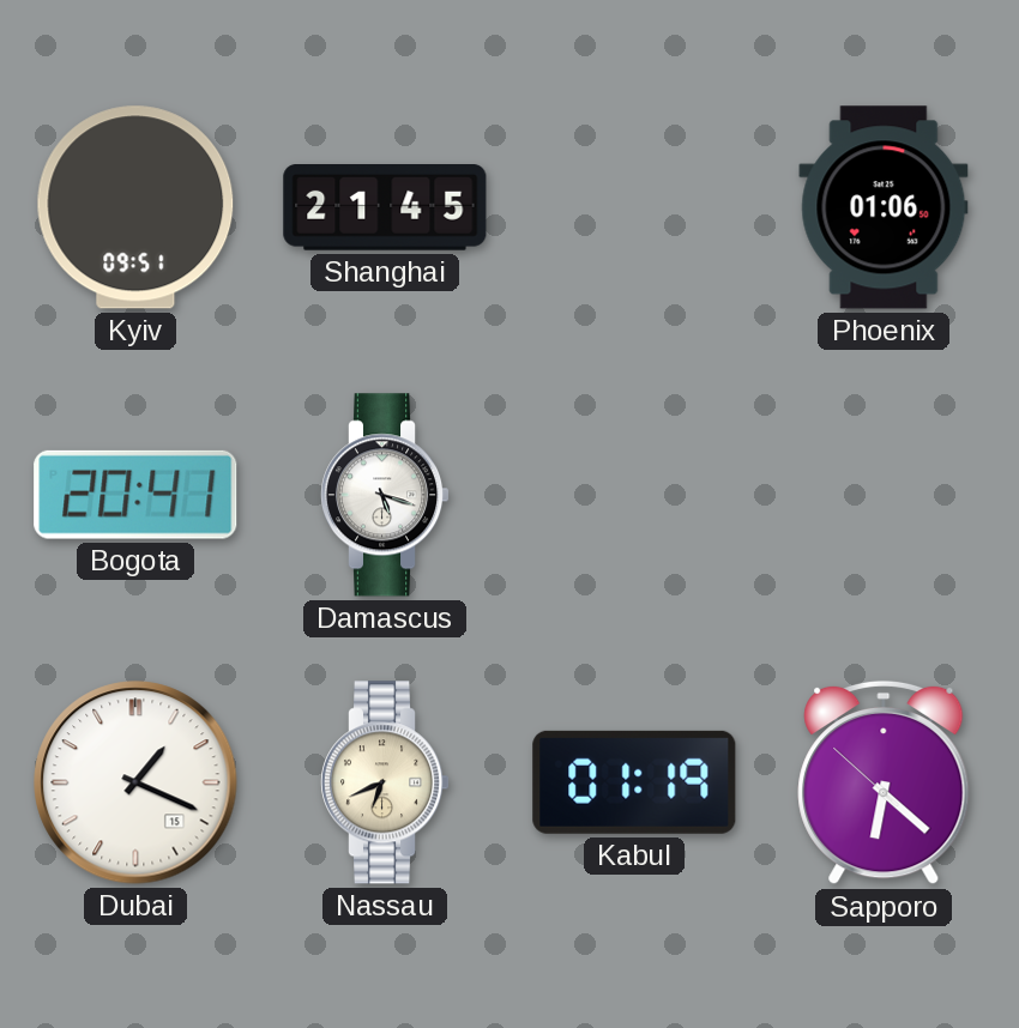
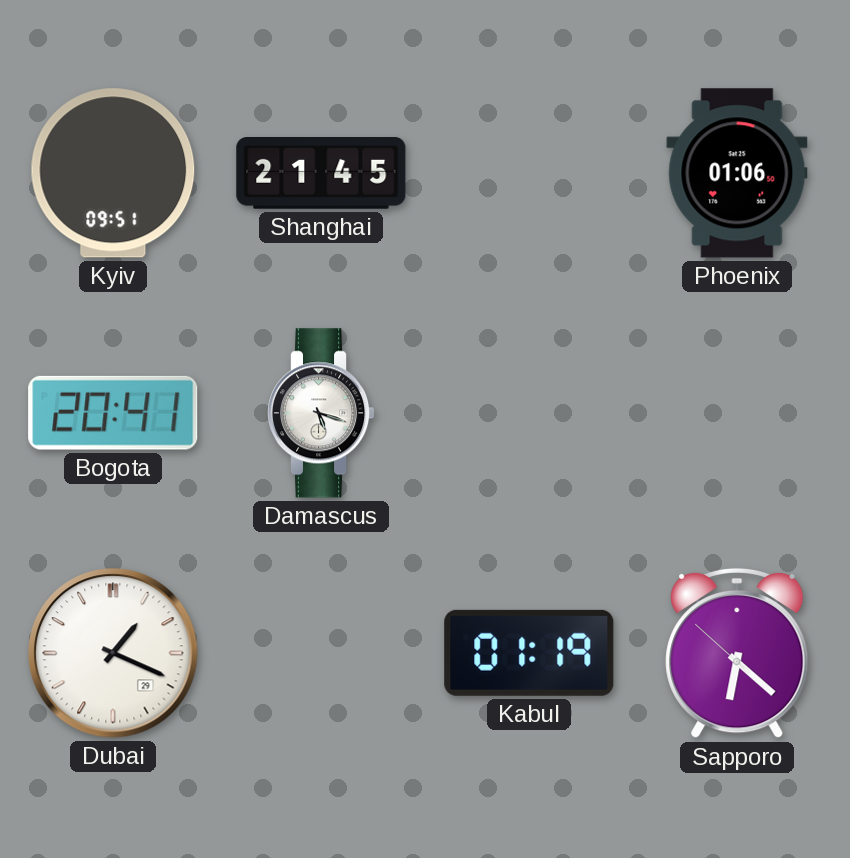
Dubai date: 15 -> 29 (113, 653)
Nassau: 6:41 -> none (385, 782)
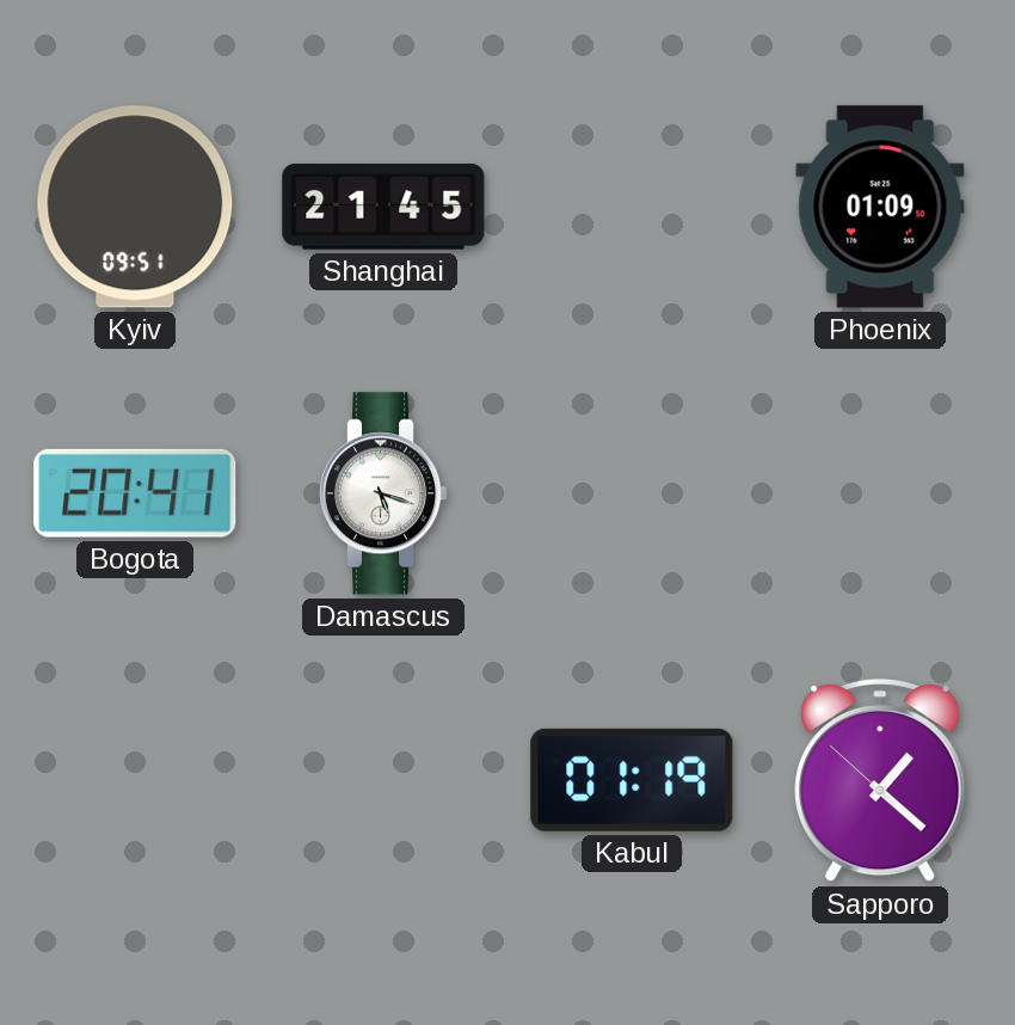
Phoenix: 01:06 -> 01:09 (880, 207)
Dubai: 1:19 -> none (113, 653)
Sapporo: 6:21 -> 1:21 (880, 780)
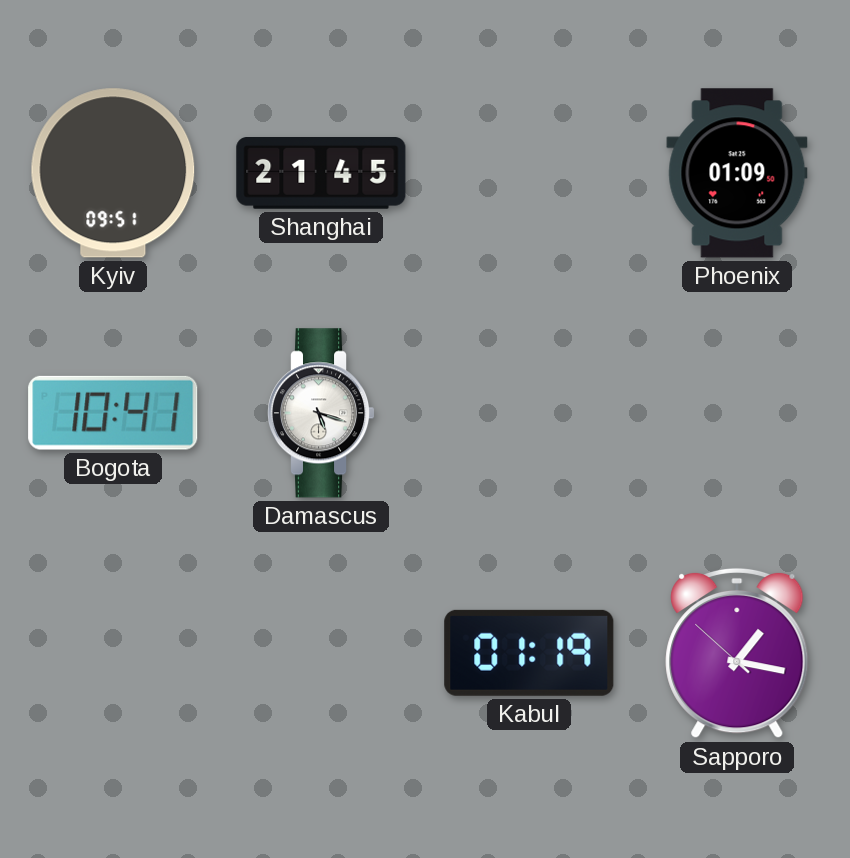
Bogota: 20:41 -> 10:41 (113, 413)
Sapporo: 1:21 -> 1:16 (737, 653)
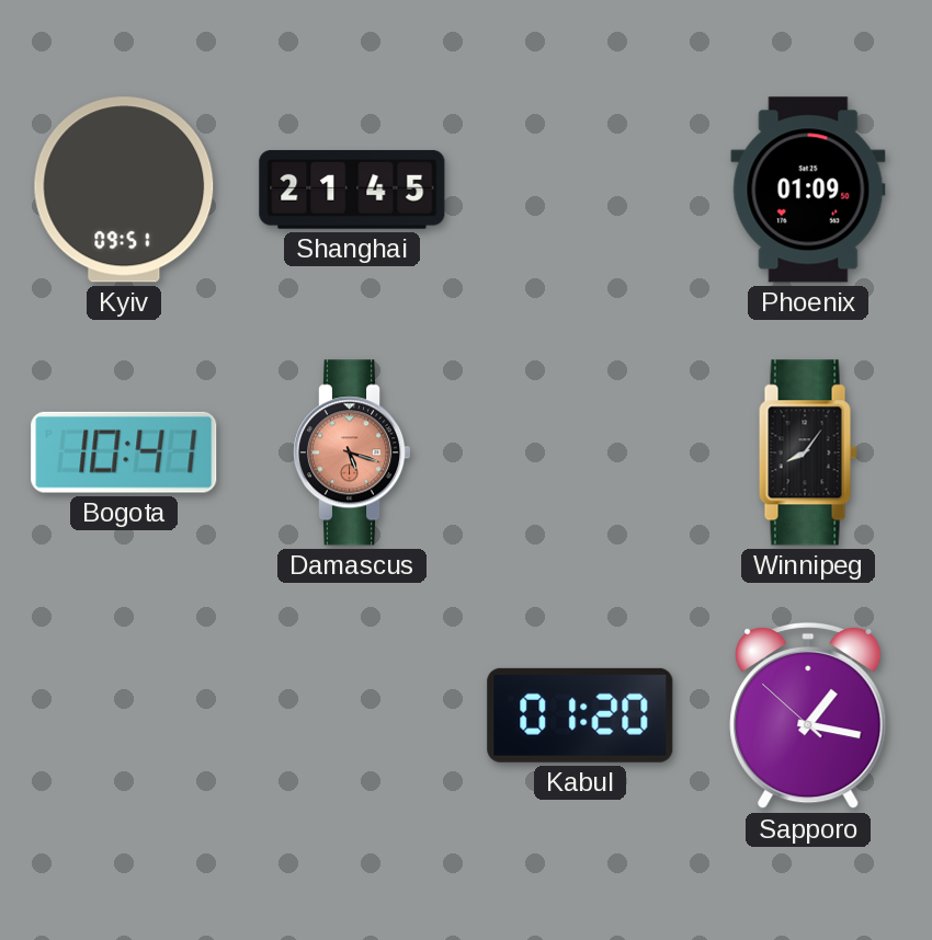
Damascus dial: white -> salmon (352, 452)
Winnipeg: none -> 8:06 (808, 452)
Kabul: 01:19 -> 01:20 (580, 715)
